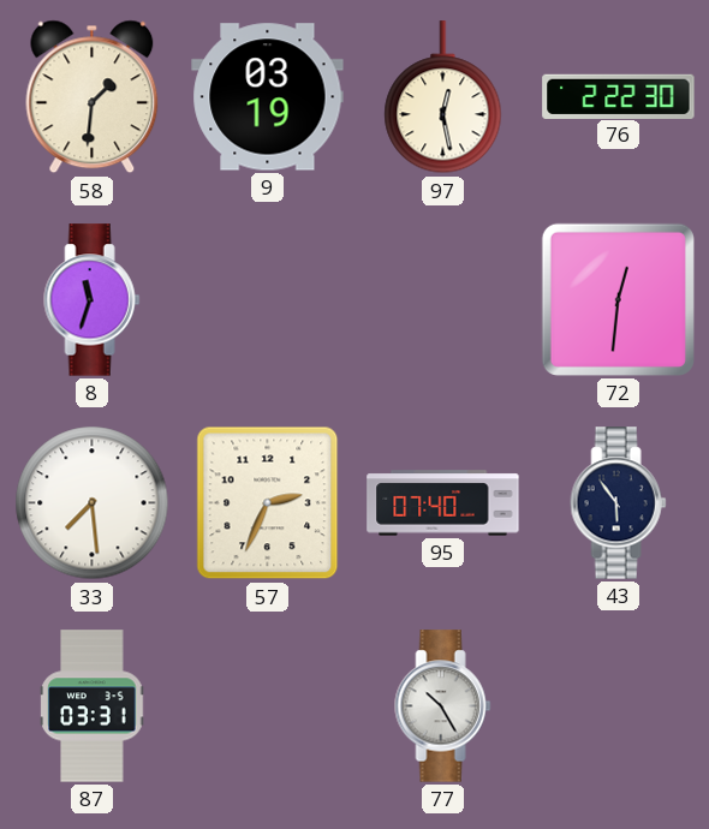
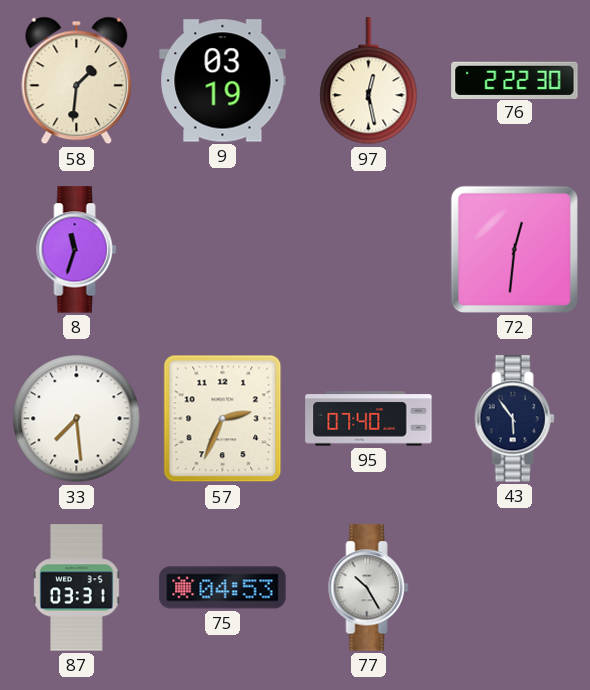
75: none -> 04:53 (223, 588)
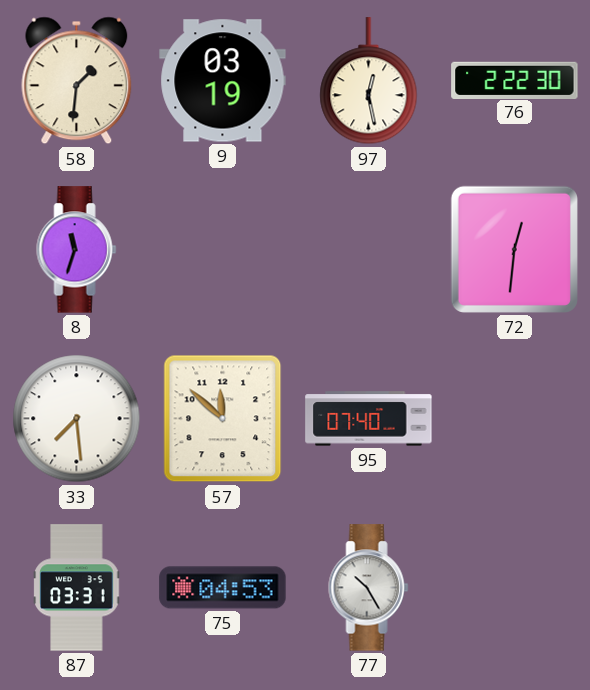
57: 2:34 -> 11:52 (223, 419)
43: 5:54 -> none (515, 419)
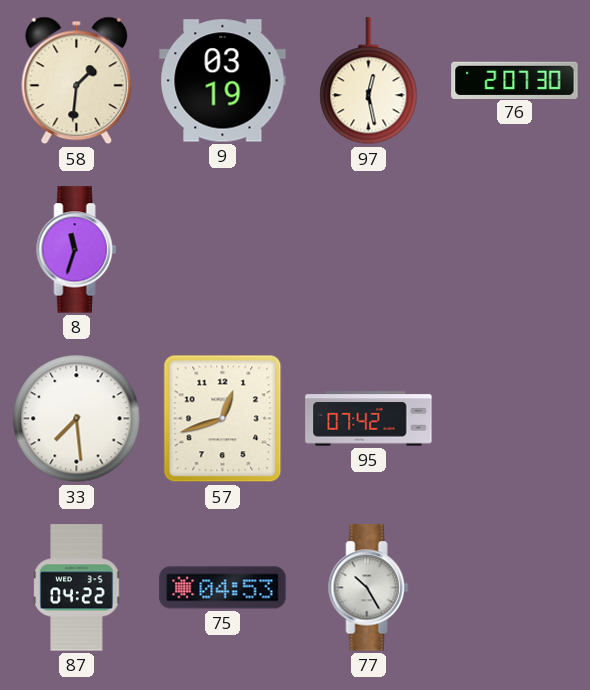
76: 2:22 -> 2:07 (515, 80)
72: 12:31 -> none (514, 249)
57: 11:52 -> 12:42 (223, 419)
95: 07:40 -> 07:42 (369, 419)
87: 03:31 -> 04:22 (77, 588)
